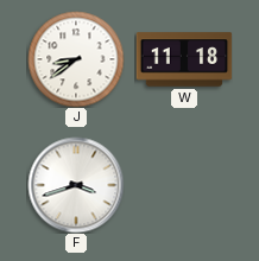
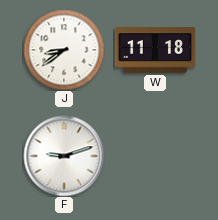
F: 3:42 -> 9:12 (64, 156)
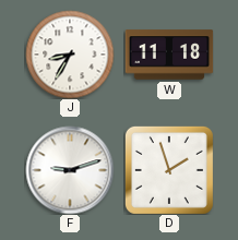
J: 8:39 -> 8:35 (70, 55)
D: none -> 1:57 (169, 170)
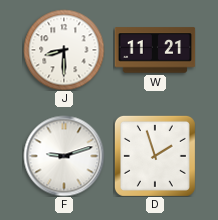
J: 8:35 -> 8:30 (64, 50)
W: 11:18 -> 11:21 (155, 50)
